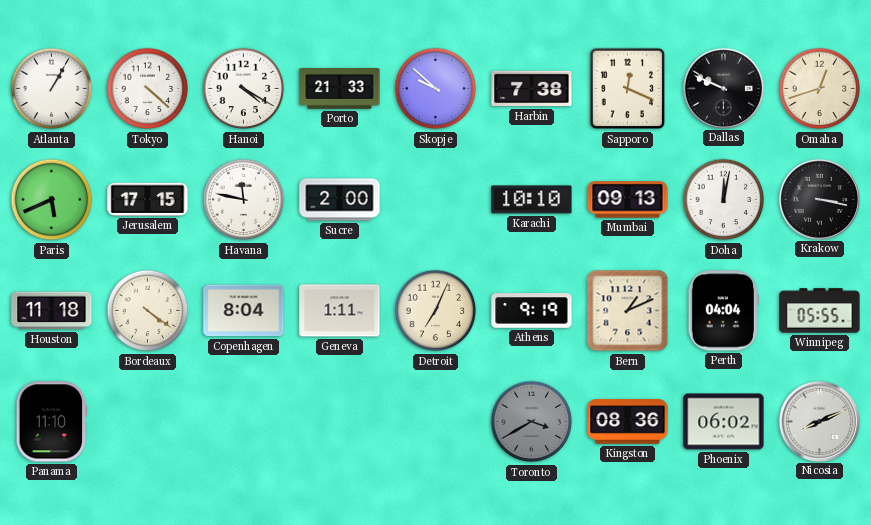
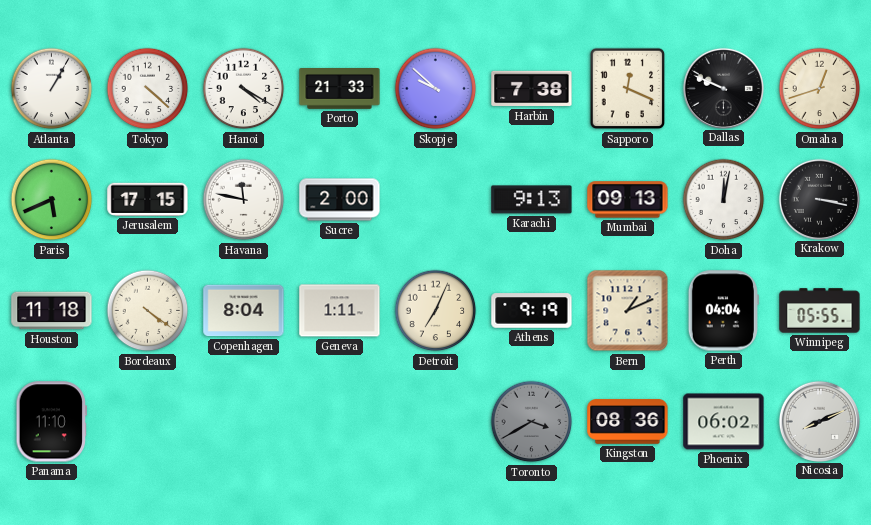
Karachi: 10:10 -> 9:13 (532, 200)
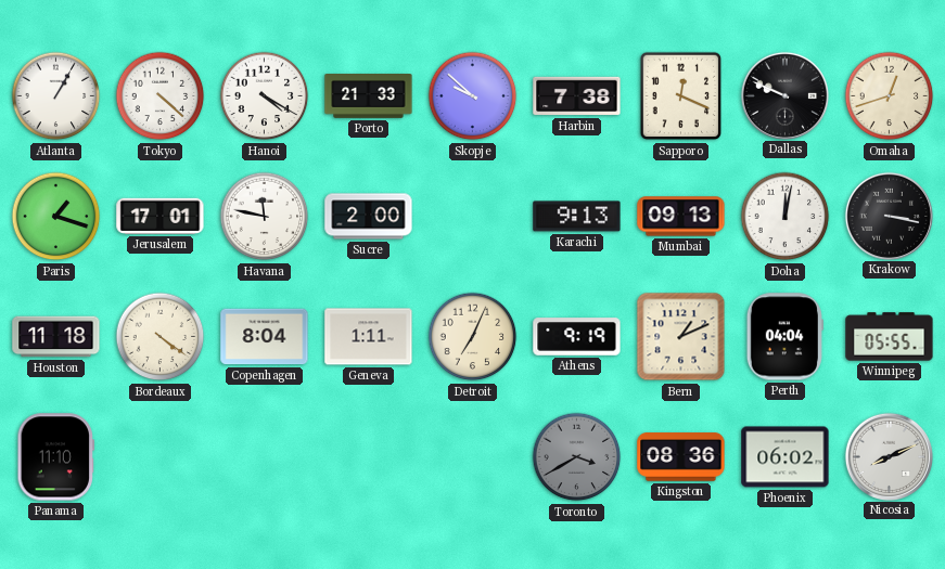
Paris: 5:41 -> 1:18 (56, 217)
Jerusalem: 17:15 -> 17:01 (161, 216)
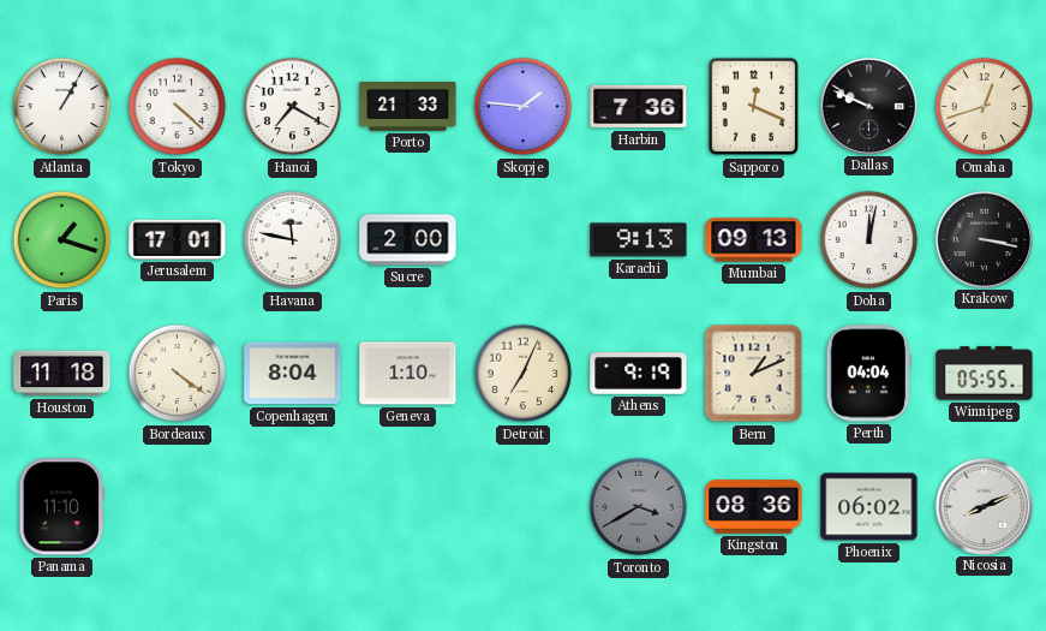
Hanoi: 4:20 -> 7:20 (293, 107)
Skopje: 9:52 -> 1:46 (524, 107)
Harbin: 7:38 -> 7:36 (639, 107)
Geneva: 1:11 -> 1:10 (408, 374)
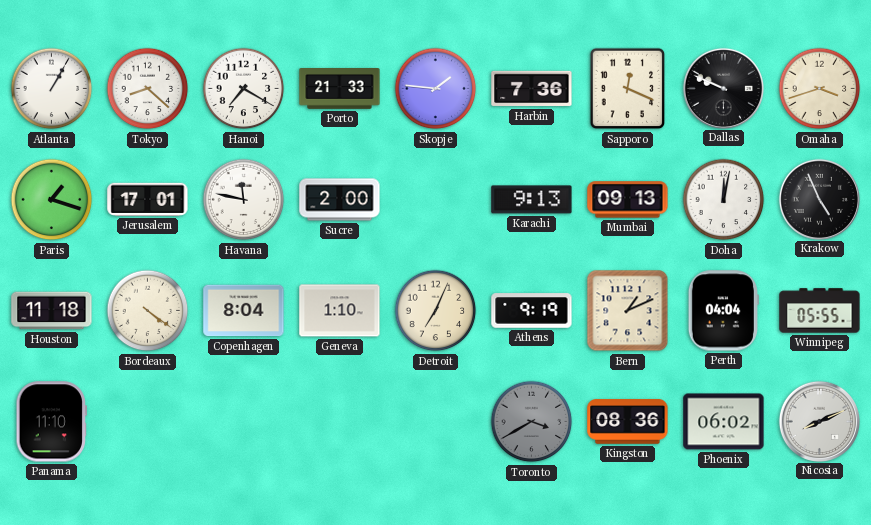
Tokyo: 4:22 -> 8:22 (148, 89)
Omaha: 12:42 -> 3:42 (820, 89)
Krakow: 3:17 -> 4:56 (819, 199)
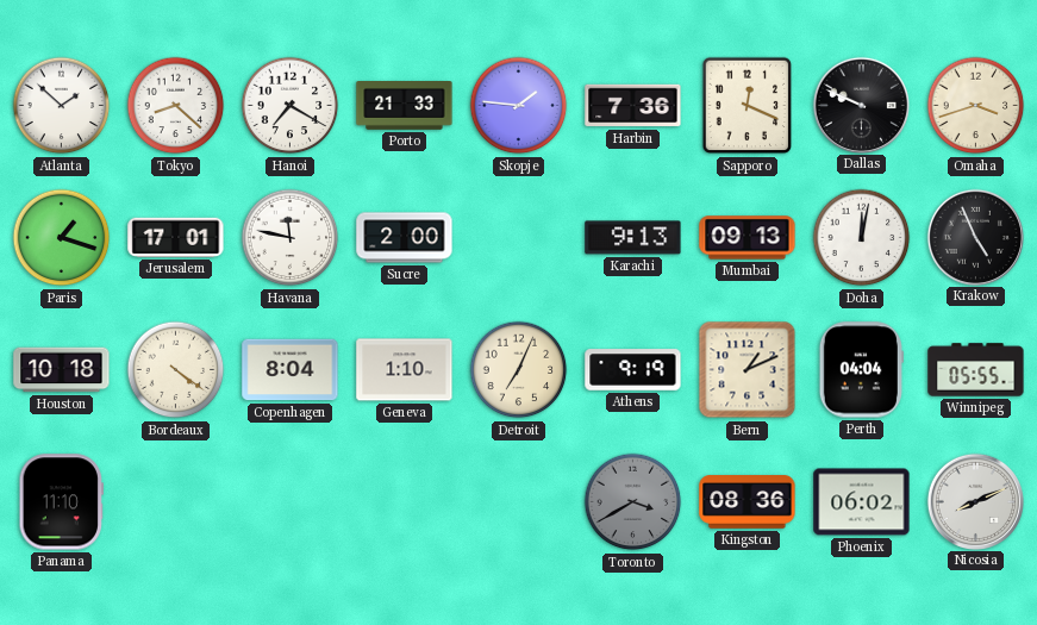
Atlanta: 1:05 -> 1:52 (62, 106)
Houston: 11:18 -> 10:18 (62, 370)
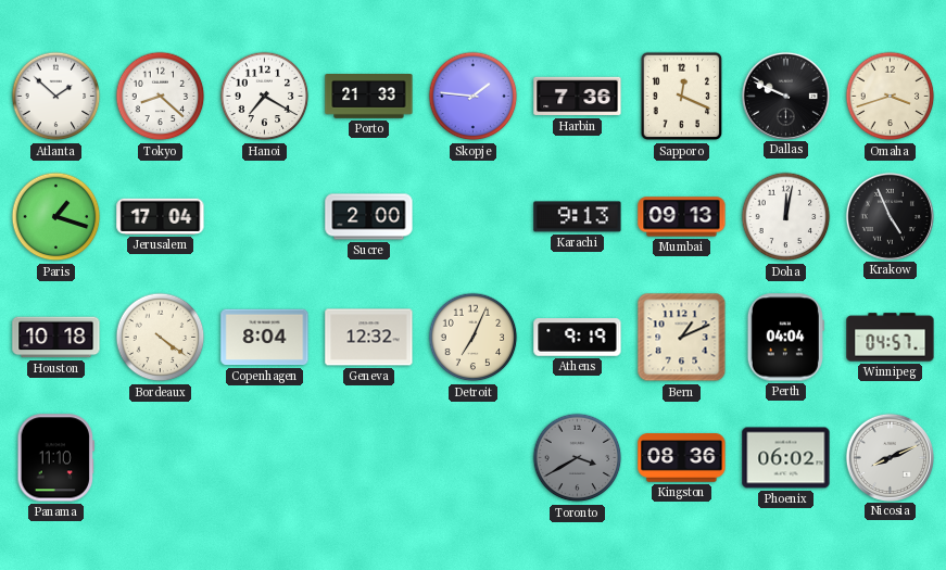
Jerusalem: 17:01 -> 17:04 (161, 216)
Havana: 11:47 -> none (291, 238)
Geneva: 1:10 -> 12:32 (369, 338)
Winnipeg: 05:55 -> 04:57 (891, 338)
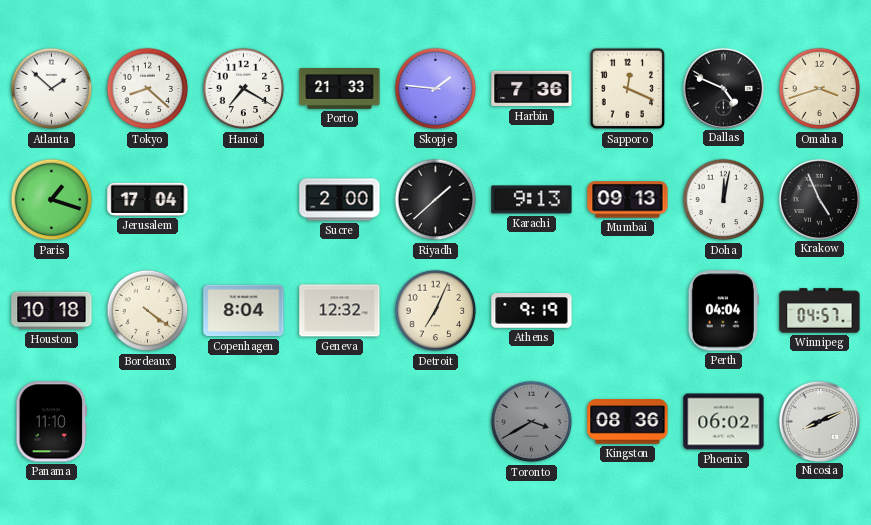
Dallas: 9:49 -> 4:49 (723, 88)
Riyadh: none -> 1:38 (436, 200)
Bern: 1:11 -> none (682, 338)
